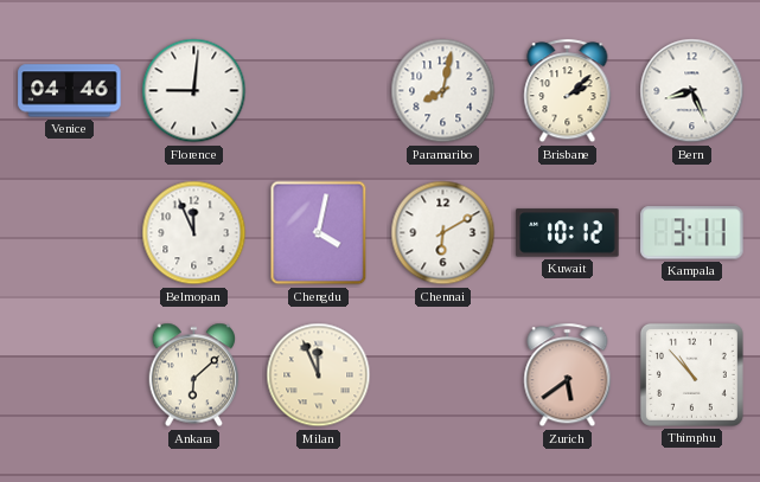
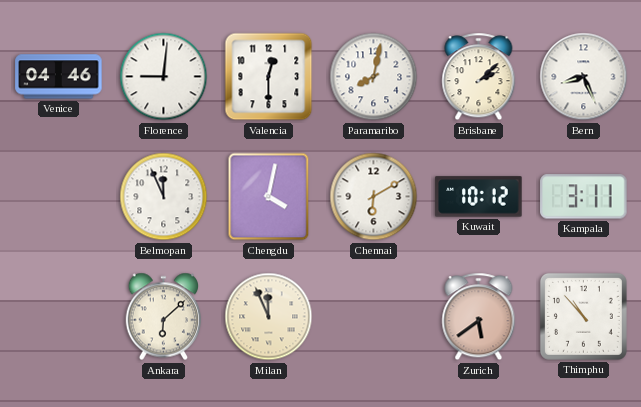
Valencia: none -> 12:30 (269, 77)
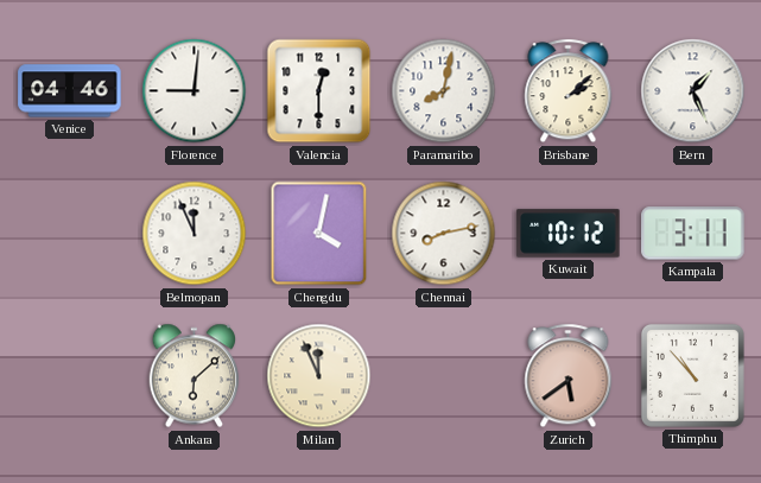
Bern: 8:26 -> 1:26 (693, 91)
Chennai: 6:10 -> 8:13 (444, 234)
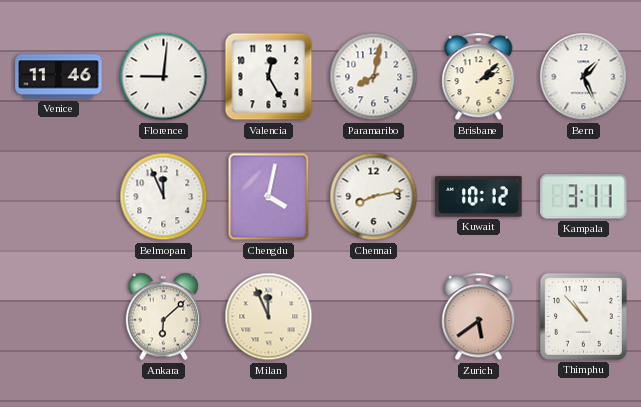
Venice: 04:46 -> 11:46 (59, 77)
Valencia: 12:30 -> 12:25 (269, 77)
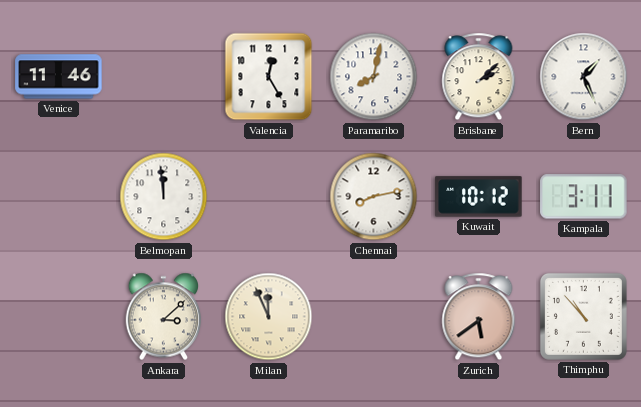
Florence: 9:01 -> none (164, 77)
Belmopan: 11:56 -> 11:59 (164, 197)
Chengdu: 4:02 -> none (269, 197)
Ankara: 6:08 -> 3:08 (164, 317)
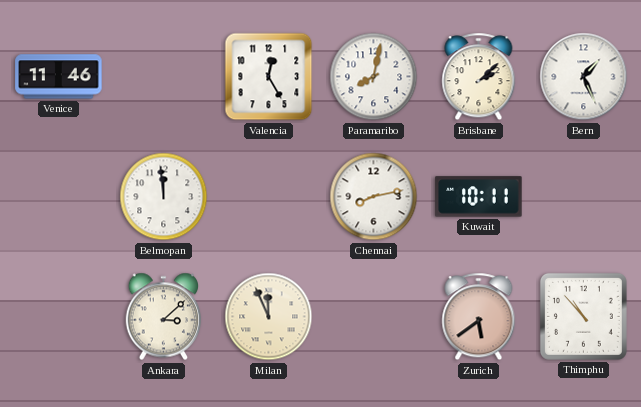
Kuwait: 10:12 -> 10:11 (479, 197)
Kampala: 3:11 -> none (584, 197)
